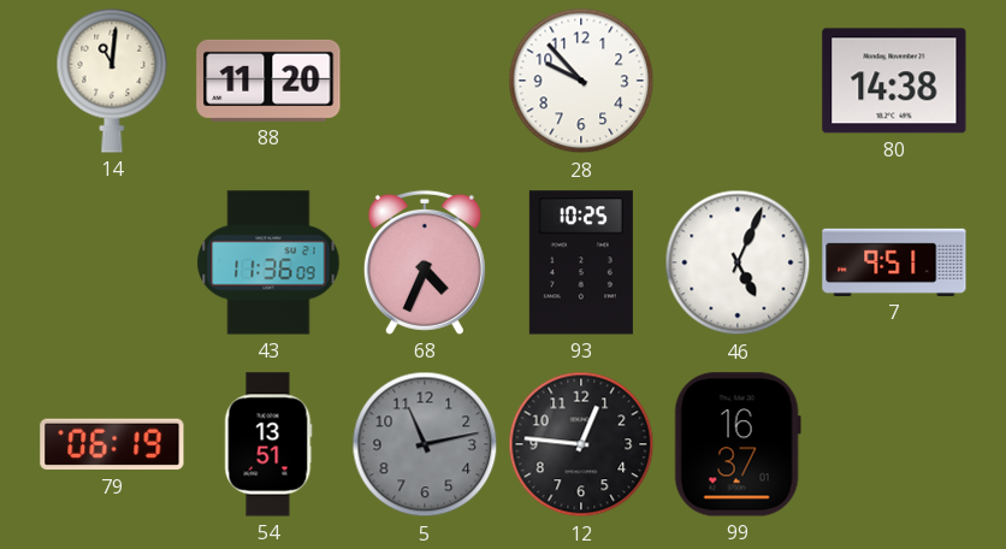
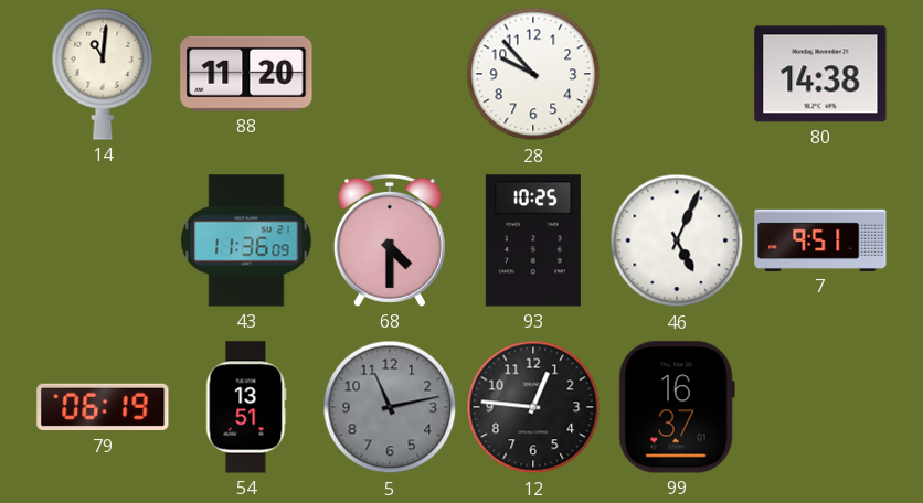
68: 4:34 -> 4:30 (390, 240)
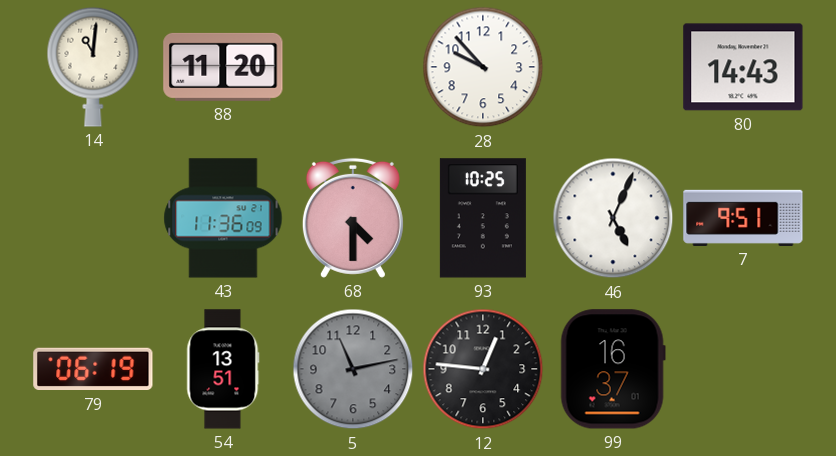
80: 14:38 -> 14:43 (743, 67)
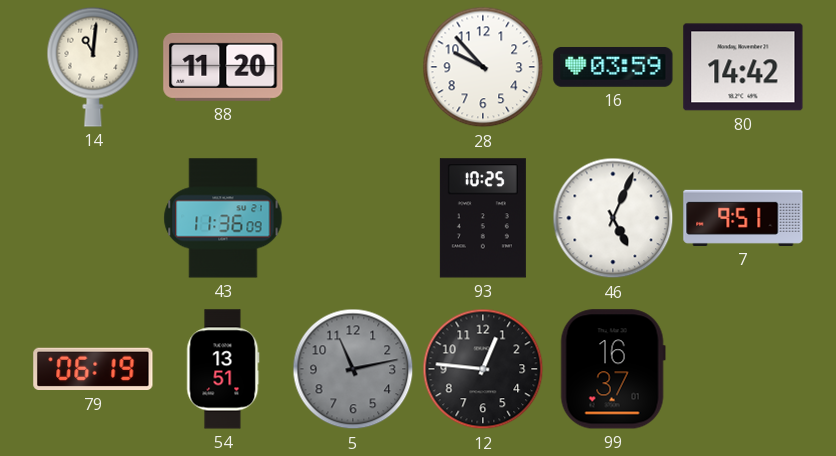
16: none -> 03:59 (613, 67)
80: 14:43 -> 14:42 (743, 67)
68: 4:30 -> none (353, 218)
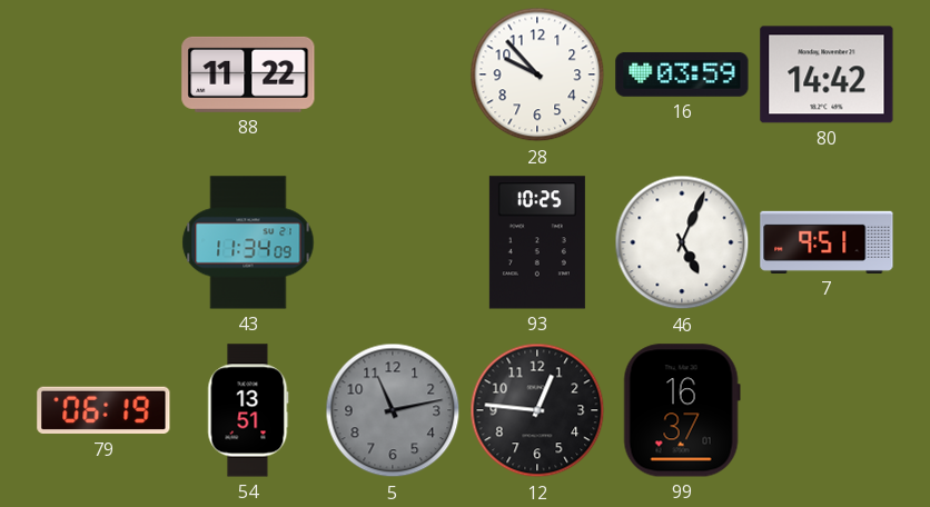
14: 11:01 -> none (93, 67)
88: 11:20 -> 11:22 (248, 74)
43: 11:36 -> 11:34 (248, 242)
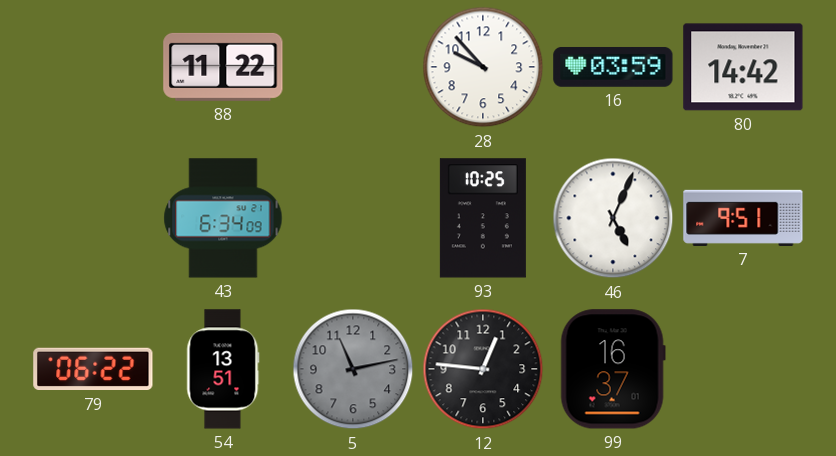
43: 11:34 -> 6:34 (223, 218)
79: 06:19 -> 06:22 (93, 369)
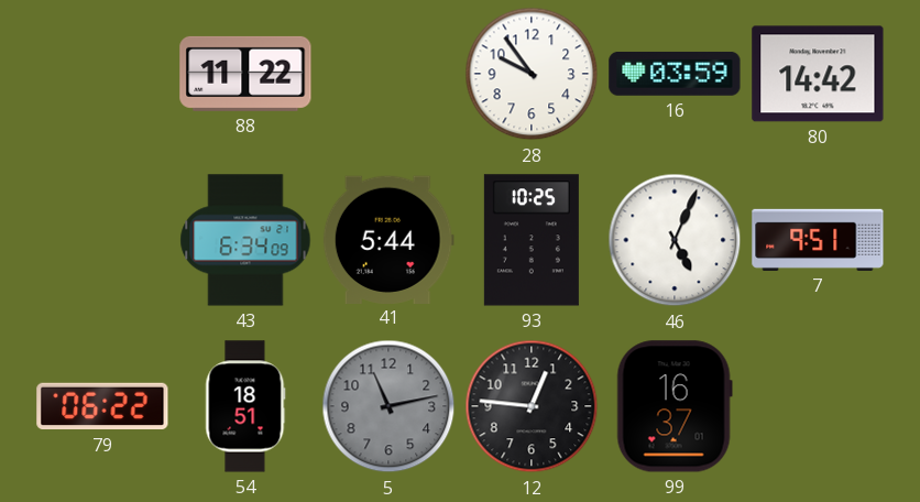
28: 9:53 -> 9:54 (532, 74)
41: none -> 5:44 (388, 239)
54: 13:51 -> 18:51 (245, 406)
